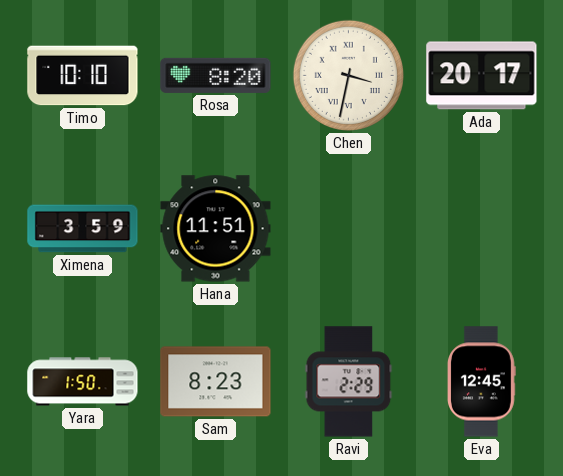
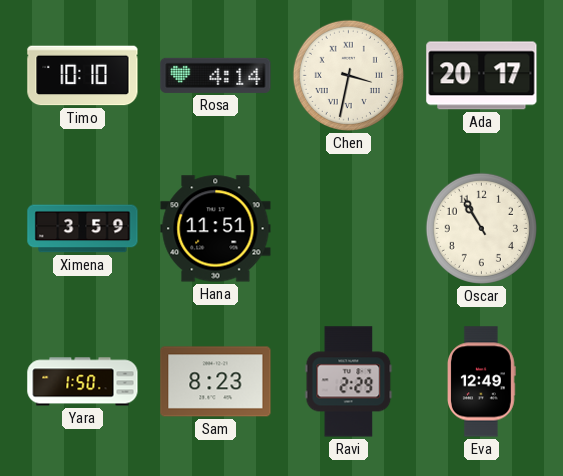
Rosa: 8:20 -> 4:14 (216, 75)
Oscar: none -> 10:55 (481, 228)
Eva: 12:45 -> 12:49 (482, 382)
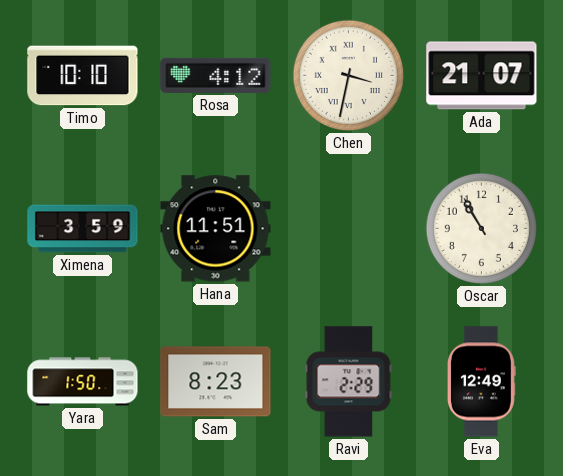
Rosa: 4:14 -> 4:12 (216, 75)
Ada: 20:17 -> 21:07 (482, 76)
